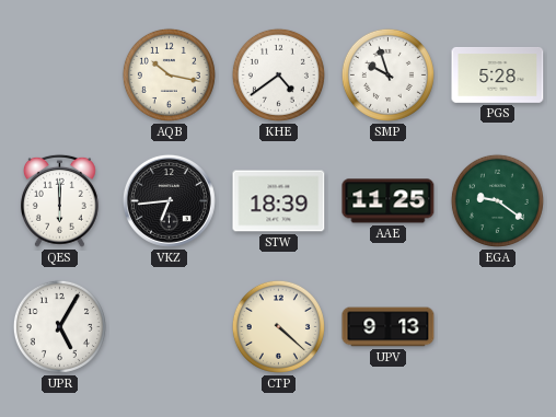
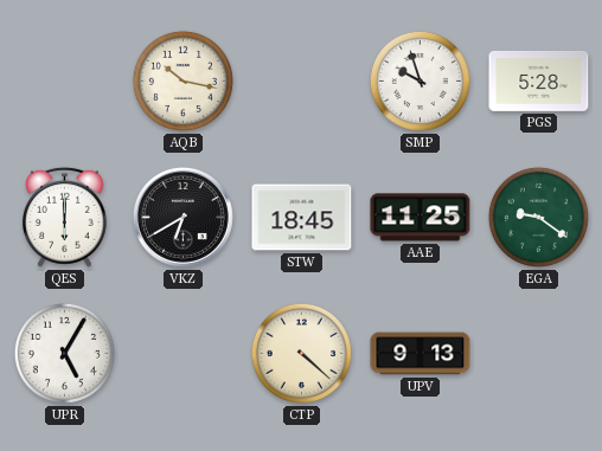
KHE: 4:39 -> none (278, 74)
VKZ: 6:44 -> 6:40 (182, 217)
STW: 18:39 -> 18:45 (302, 218)
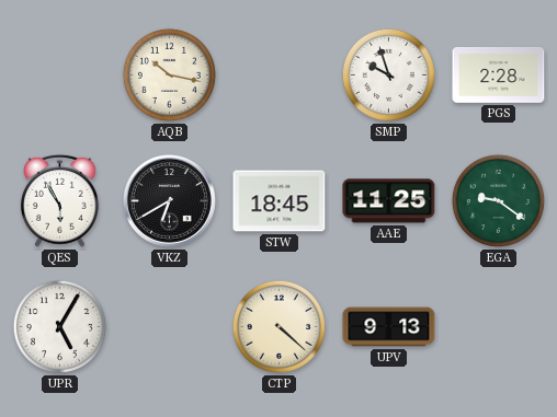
PGS: 5:28 -> 2:28 (499, 76)
QES: 6:00 -> 5:55 (59, 200)
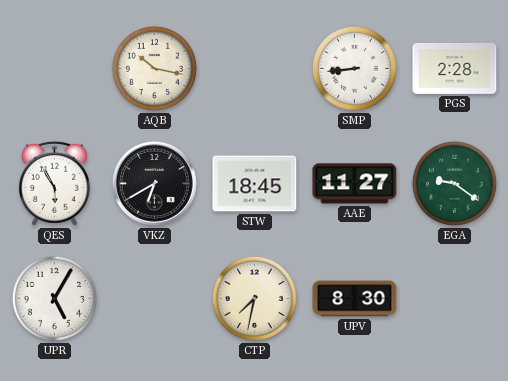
SMP: 9:57 -> 8:44 (354, 68)
AAE: 11:25 -> 11:27 (355, 184)
CTP: 4:22 -> 7:32 (254, 298)
UPV: 9:13 -> 8:30 (355, 299)
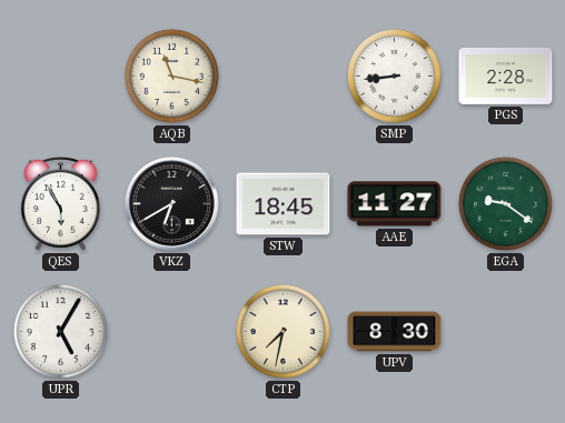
AQB: 10:17 -> 11:17 (171, 75)
